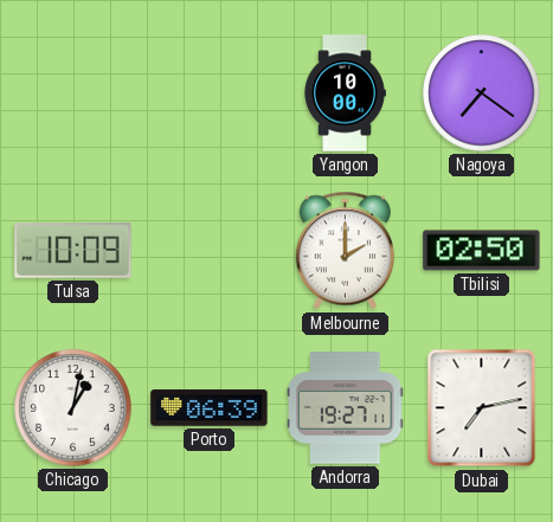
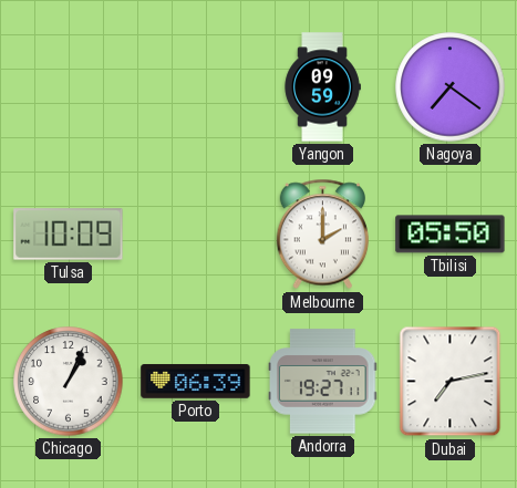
Yangon: 10:00 -> 09:59 (322, 87)
Tbilisi: 02:50 -> 05:50 (451, 235)
Chicago: 1:02 -> 1:04 (69, 382)
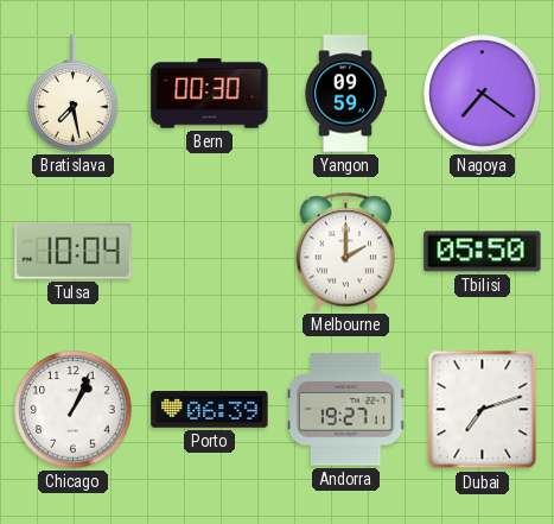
Bratislava: none -> 7:28 (74, 94)
Bern: none -> 00:30 (210, 94)
Tulsa: 10:09 -> 10:04 (74, 252)
Dubai: 7:13 -> 7:12 (483, 410)
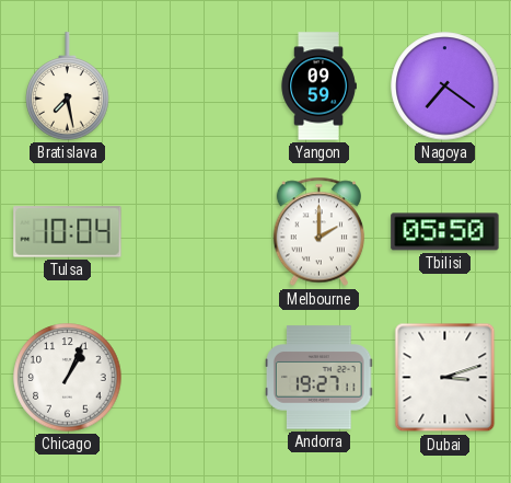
Bern: 00:30 -> none (210, 94)
Porto: 06:39 -> none (210, 410)
Dubai: 7:12 -> 3:12 (445, 378)
